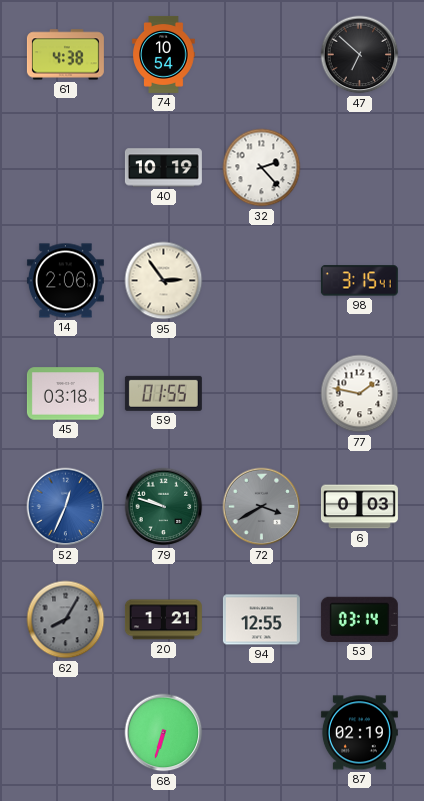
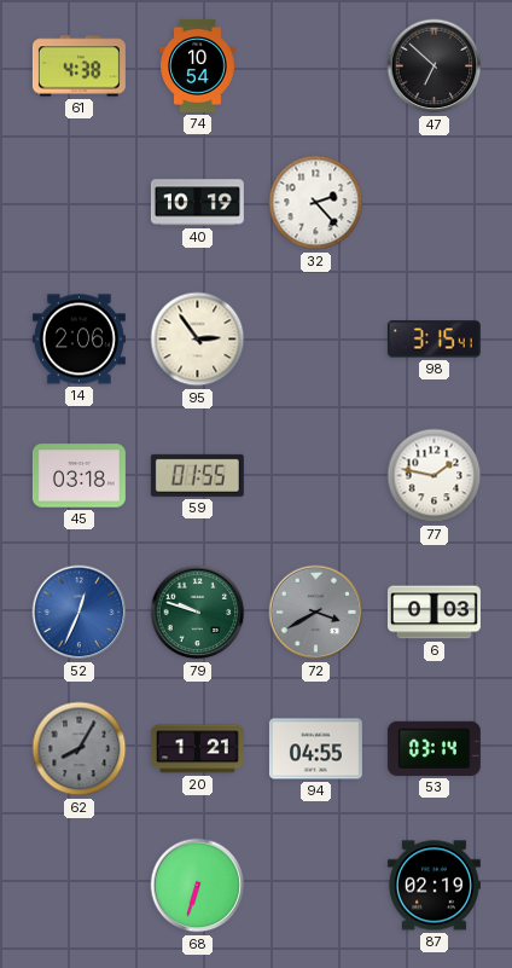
94: 12:55 -> 04:55 (315, 749)
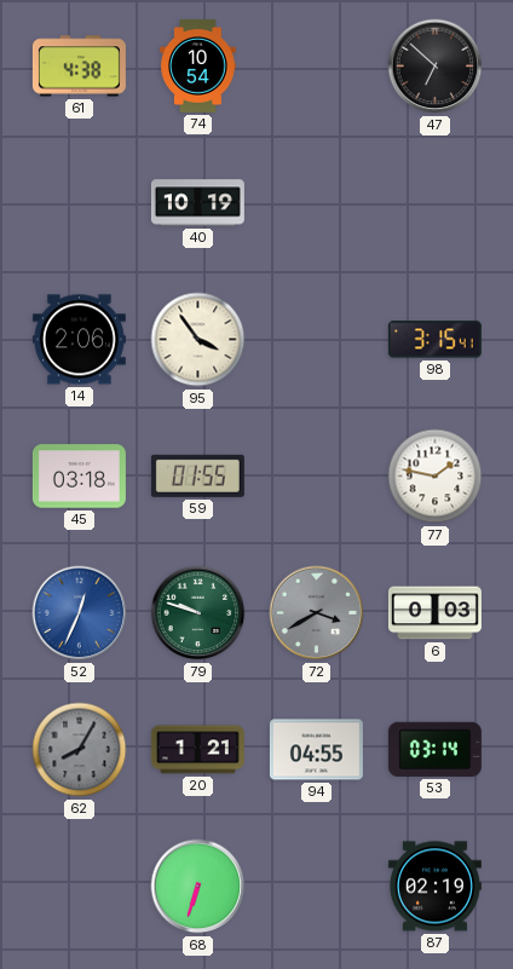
32: 2:23 -> none (316, 203)
95: 2:54 -> 3:54 (198, 340)
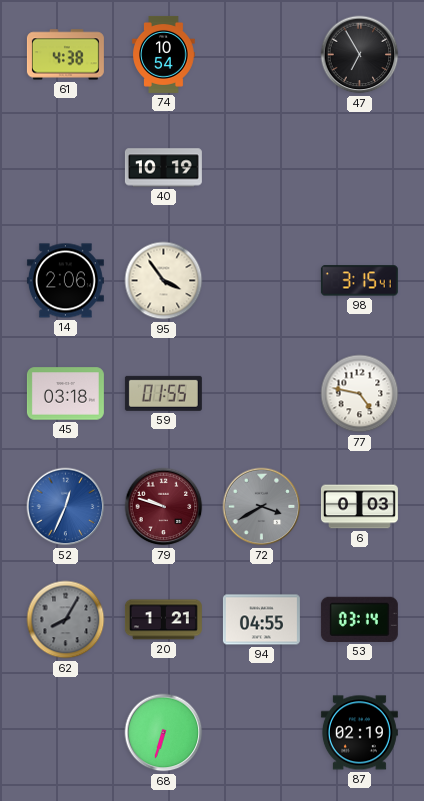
47: 6:52 -> 6:55 (360, 55)
77: 1:47 -> 4:47 (360, 394)
79 dial: green -> burgundy (164, 507)
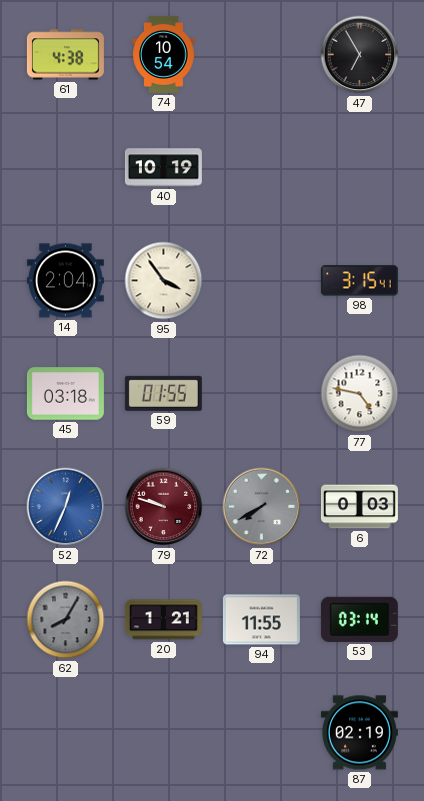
14: 2:06 -> 2:04 (65, 281)
72: 3:40 -> 7:40 (262, 507)
94: 04:55 -> 11:55 (261, 620)
68: 6:33 -> none (164, 733)
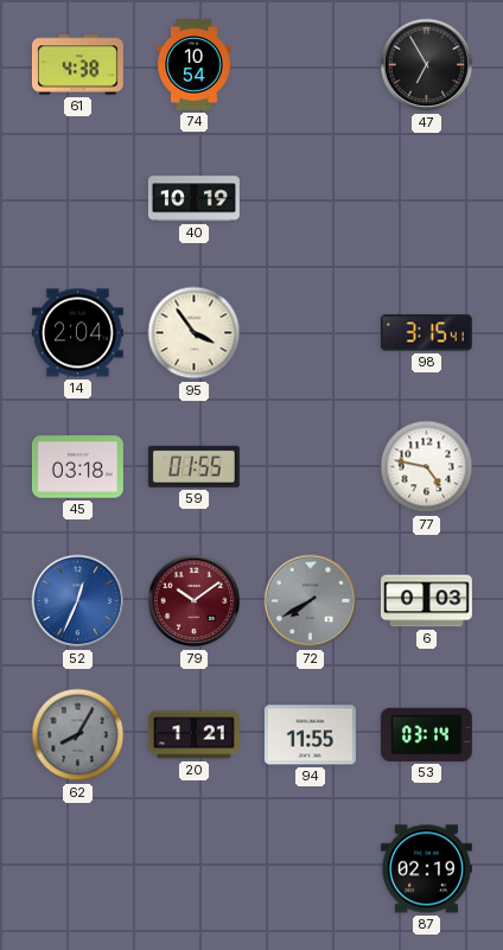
79: 9:48 -> 10:09 (195, 601)
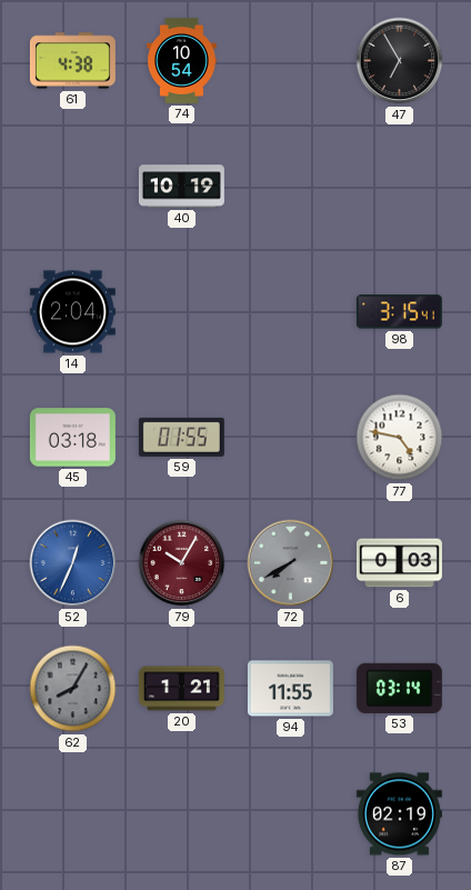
95: 3:54 -> none (195, 333)
79: 10:09 -> 10:05 (182, 563)
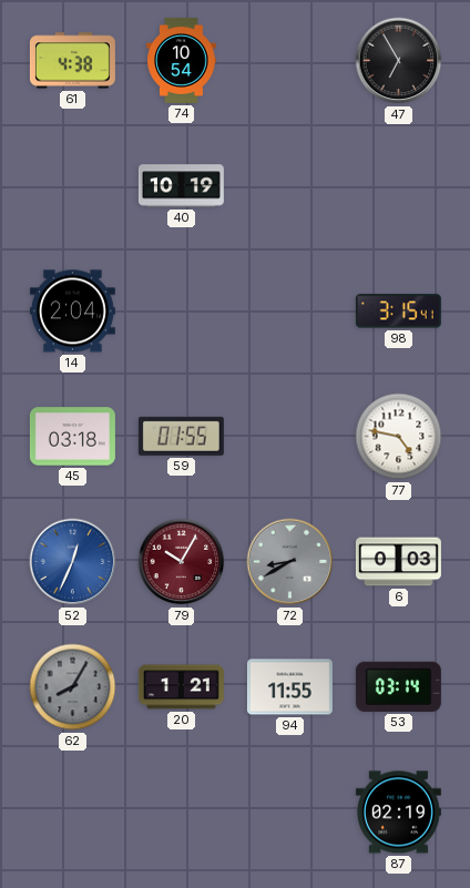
72: 7:40 -> 8:40 (290, 562)
